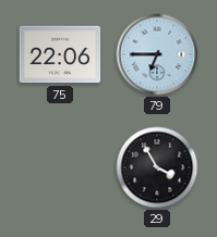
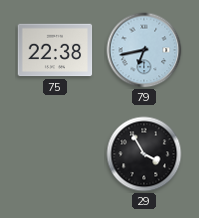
75: 22:06 -> 22:38 (55, 50)
79: 6:45 -> 6:43 (144, 50)
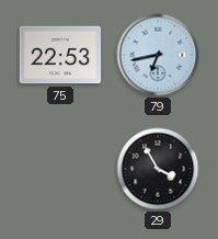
75: 22:38 -> 22:53 (60, 55)
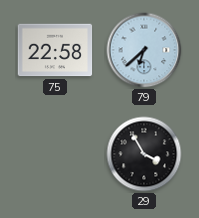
75: 22:53 -> 22:58 (55, 50)
79: 6:43 -> 6:38 (144, 50)
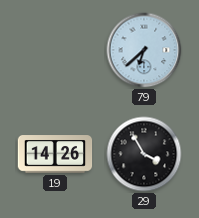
75: 22:58 -> none (55, 50)
19: none -> 14:26 (55, 154)
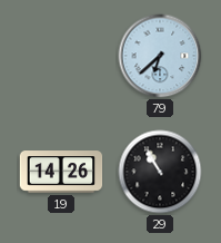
29: 3:55 -> 10:55 (160, 172)
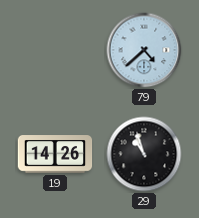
79: 6:38 -> 4:38 (144, 50)
29: 10:55 -> 10:57 (144, 154)
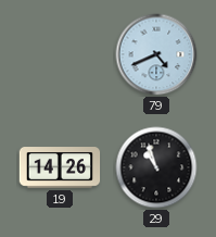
79: 4:38 -> 4:41 (156, 54)
